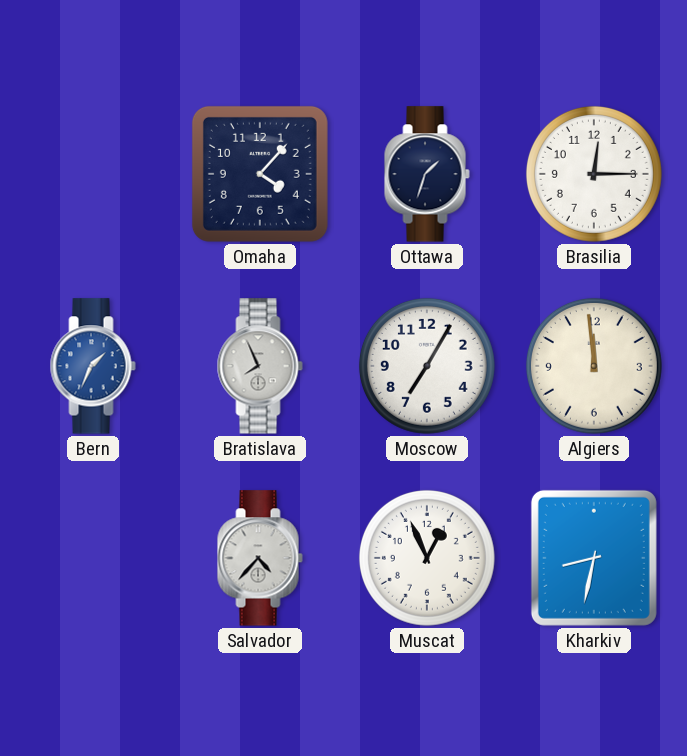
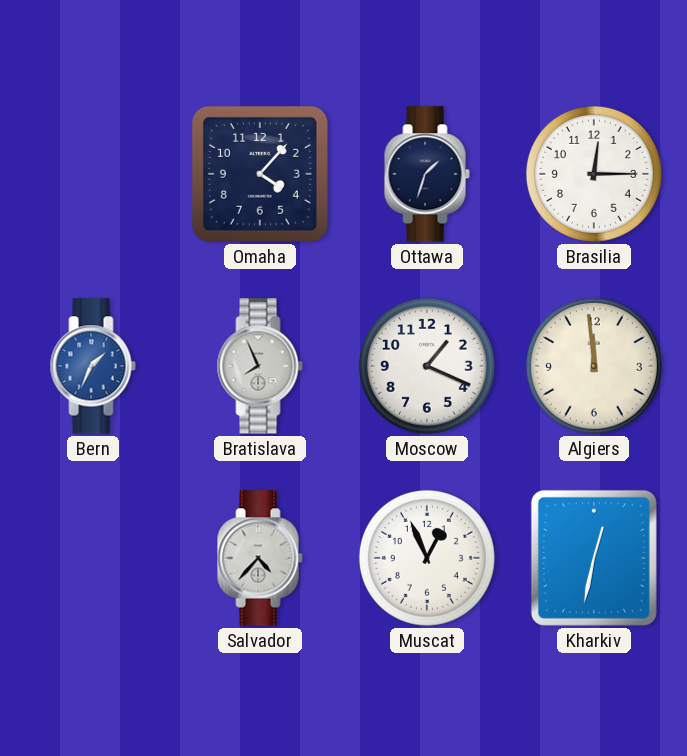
Moscow: 7:05 -> 1:19 (427, 366)
Kharkiv: 8:32 -> 12:32 (594, 558)
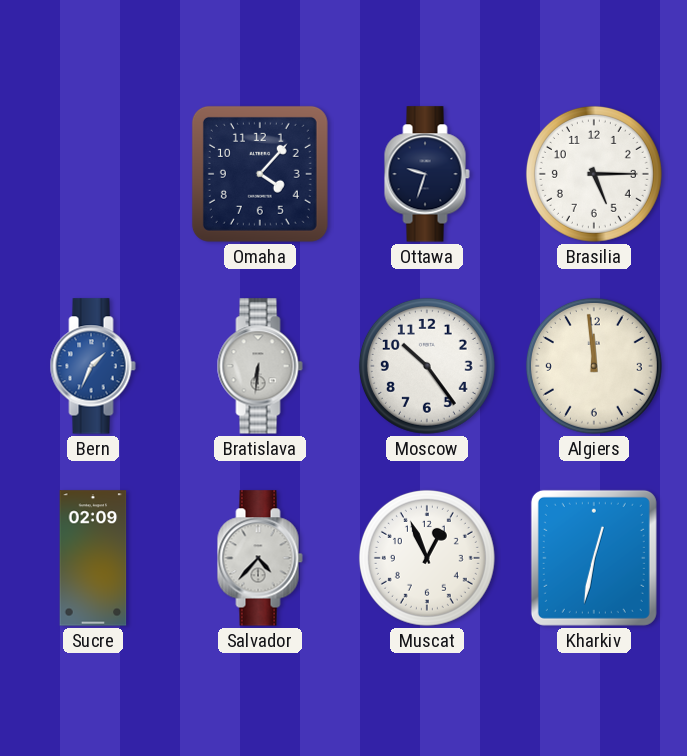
Ottawa: 1:33 -> 9:33 (427, 174)
Brasilia: 12:15 -> 5:15 (594, 174)
Bratislava: 7:56 -> 6:31 (260, 366)
Moscow: 1:19 -> 10:24 (427, 366)
Sucre: none -> 02:09 (93, 558)
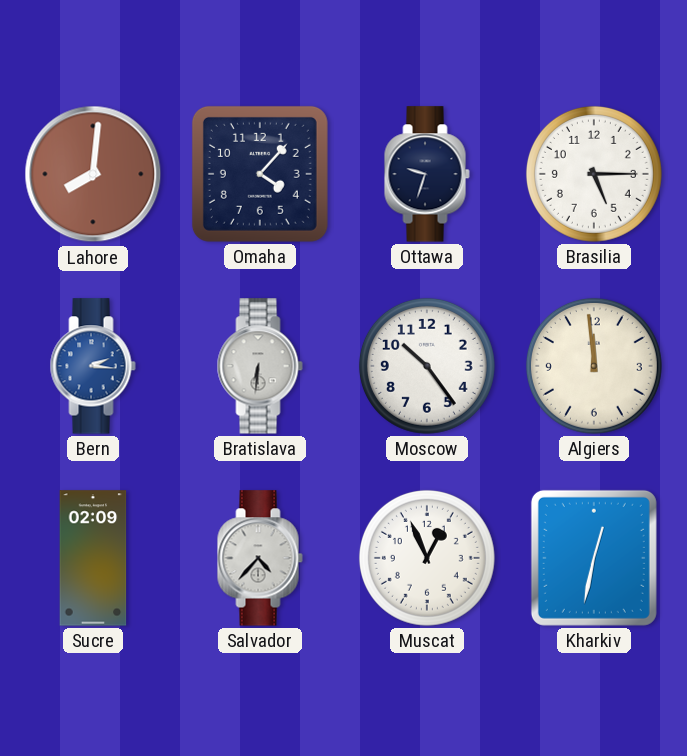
Lahore: none -> 8:01 (93, 174)
Bern: 1:34 -> 2:16 (93, 366)
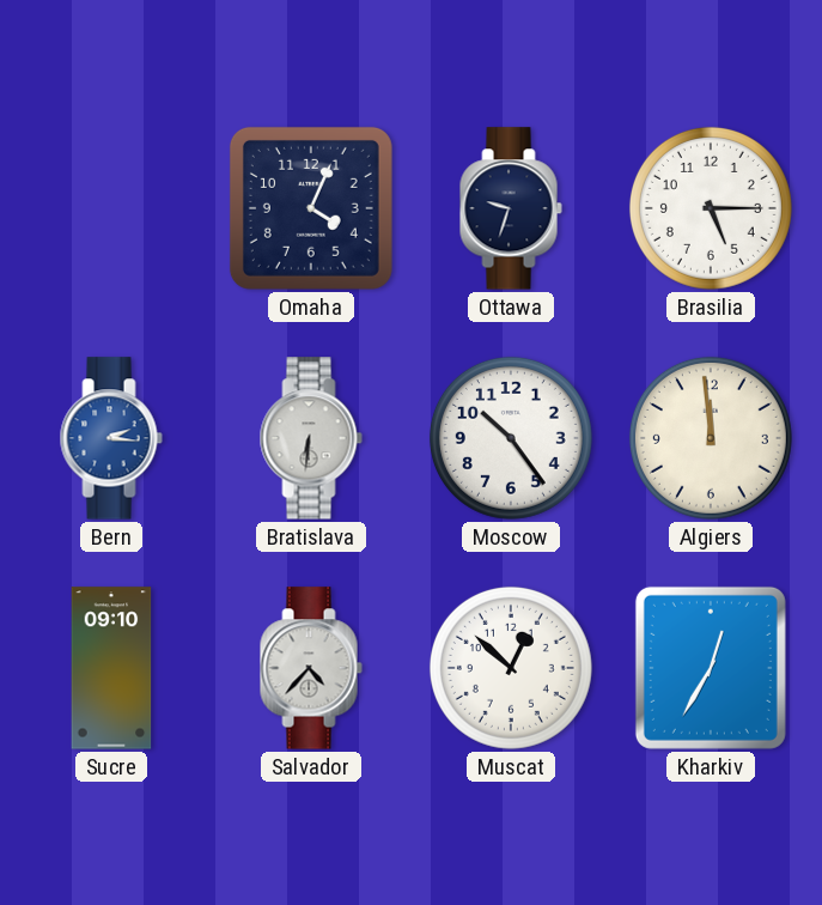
Lahore: 8:01 -> none (93, 174)
Omaha: 4:07 -> 4:04 (311, 208)
Sucre: 02:09 -> 09:10 (111, 668)
Muscat: 12:56 -> 12:52 (511, 668)
Kharkiv: 12:32 -> 12:35 (711, 668)
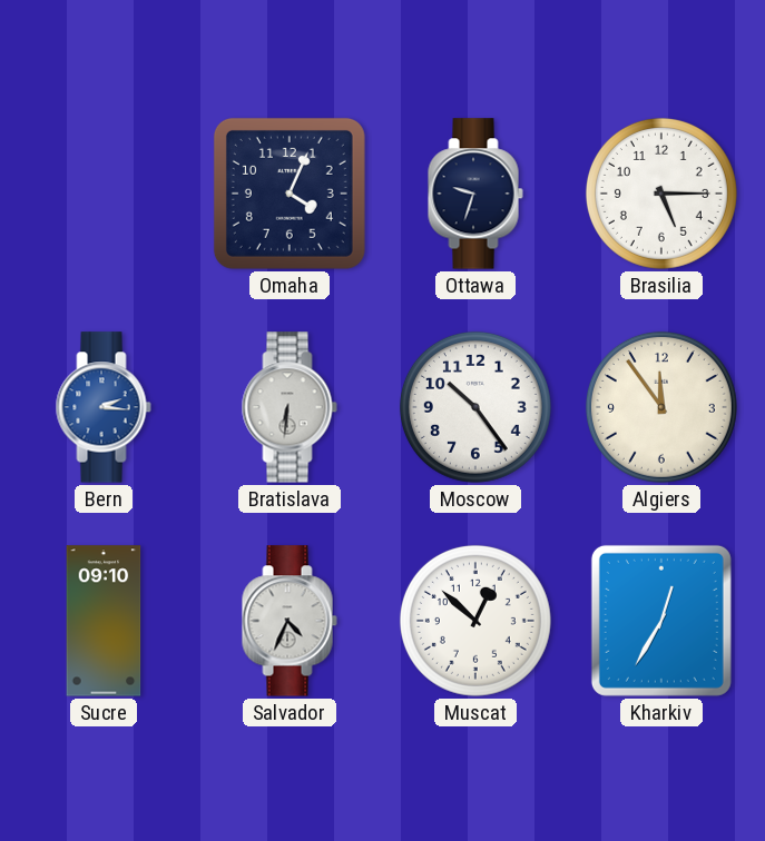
Algiers: 11:59 -> 11:54 (661, 407)
Salvador: 4:37 -> 4:34 (290, 621)
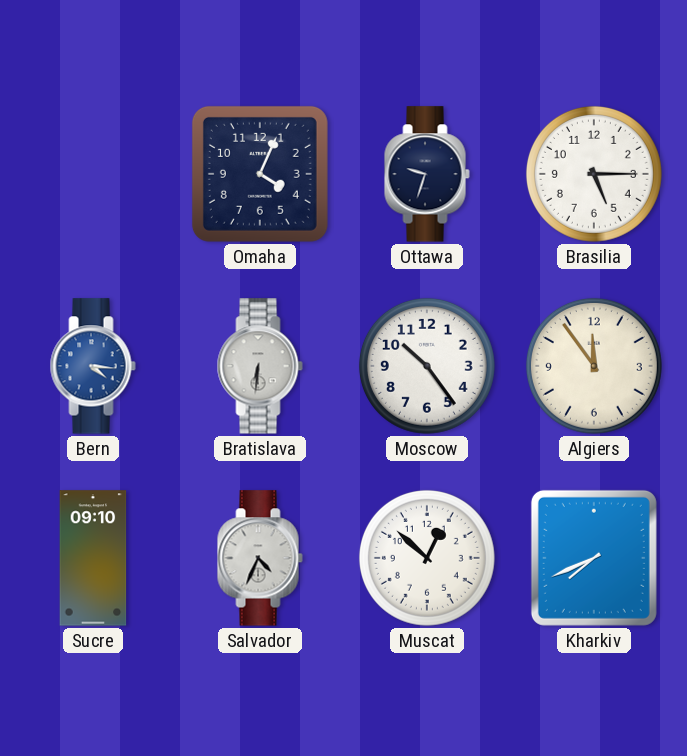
Bern: 2:16 -> 4:16 (93, 366)
Kharkiv: 12:35 -> 7:41 (594, 558)
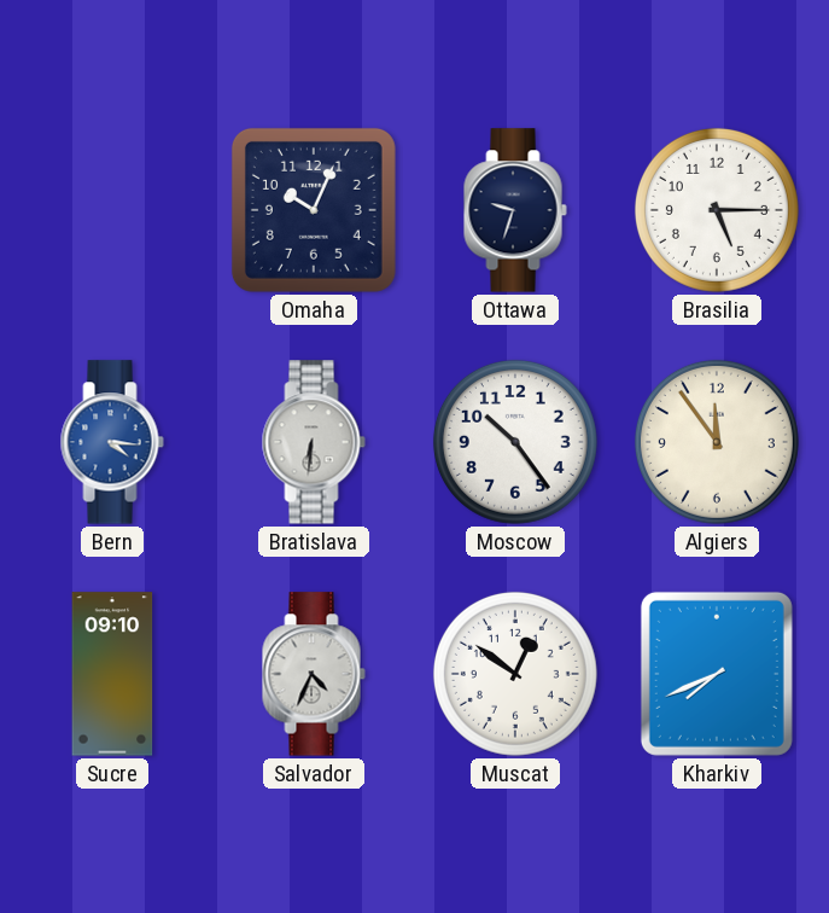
Omaha: 4:04 -> 10:04 (314, 210)
Muscat: 12:52 -> 12:51 (515, 674)
